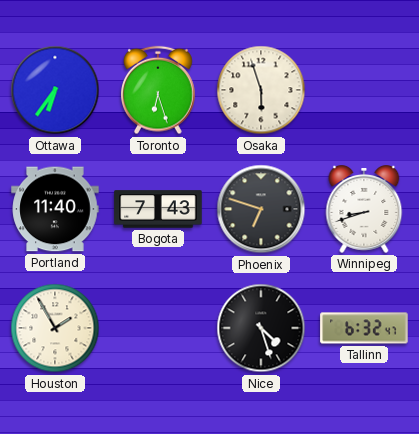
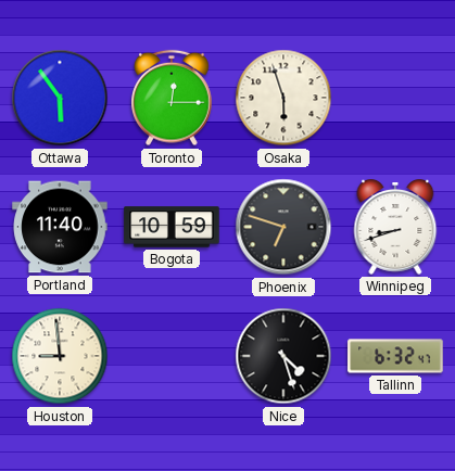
Ottawa: 6:36 -> 5:54 (60, 98)
Toronto: 6:27 -> 12:15 (173, 98)
Bogota: 7:43 -> 10:59 (172, 227)
Houston: 1:55 -> 8:59 (60, 356)
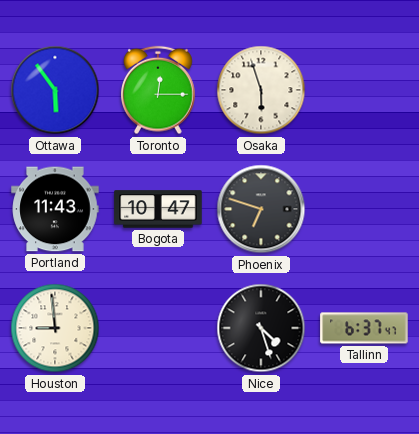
Portland: 11:40 -> 11:43 (55, 209)
Bogota: 10:59 -> 10:47 (158, 209)
Winnipeg: 8:42 -> none (395, 228)
Tallinn: 6:32 -> 6:37 (364, 328)
